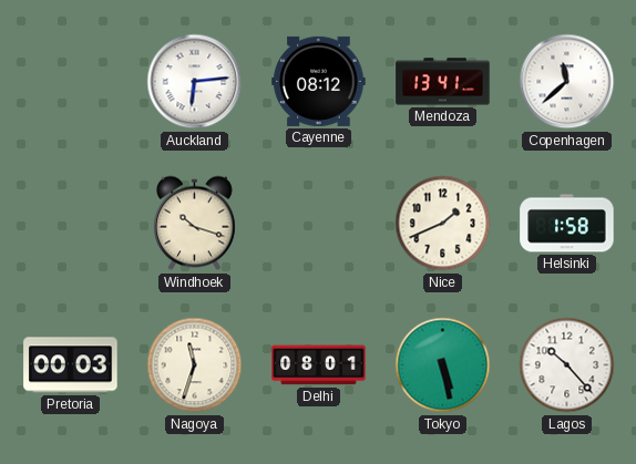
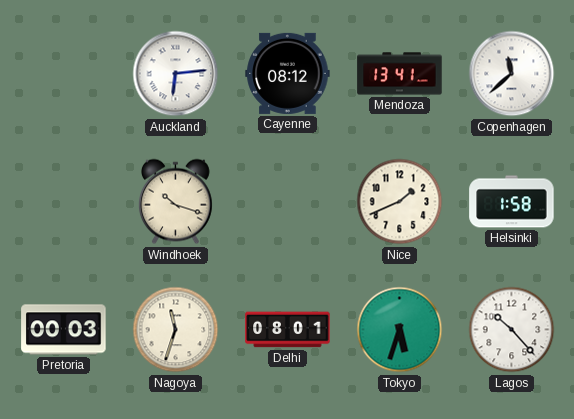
Tokyo: 5:28 -> 5:33 (400, 330)
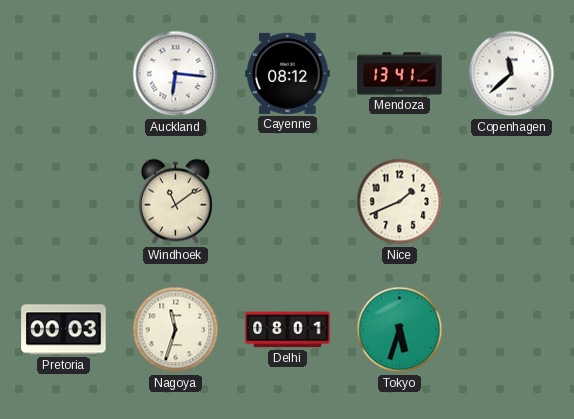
Auckland: 6:14 -> 6:16 (176, 74)
Windhoek: 10:18 -> 11:09 (175, 202)
Helsinki: 1:58 -> none (512, 202)
Lagos: 10:23 -> none (512, 330)
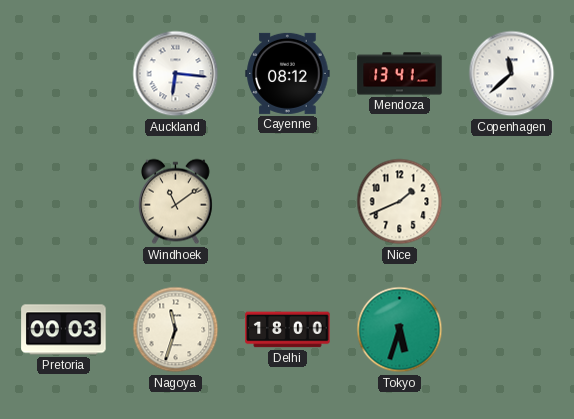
Delhi: 08:01 -> 18:00 (288, 330)
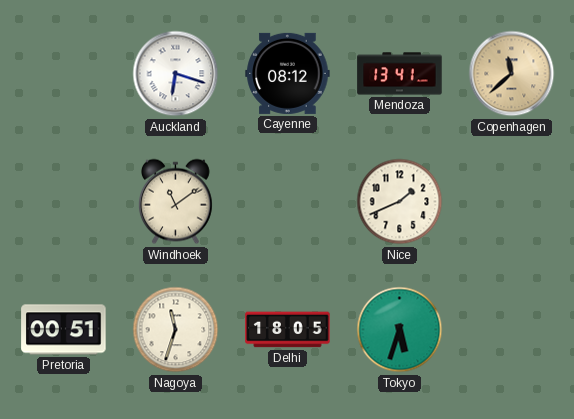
Auckland: 6:16 -> 6:18 (176, 74)
Copenhagen dial: white -> champagne (512, 74)
Pretoria: 00:03 -> 00:51 (64, 330)
Delhi: 18:00 -> 18:05 (288, 330)
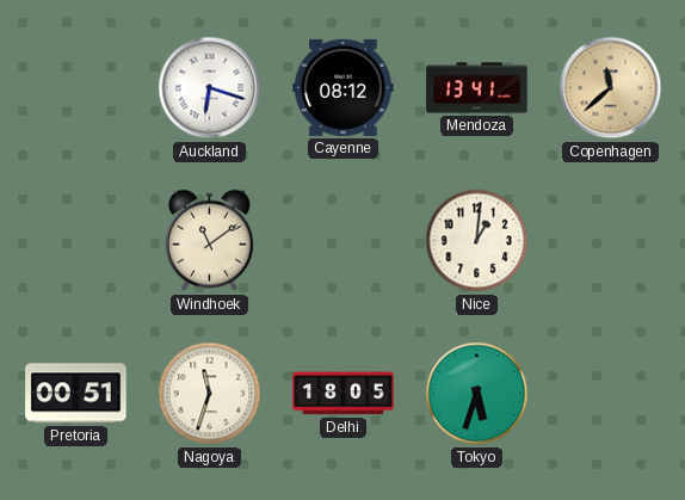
Nice: 1:41 -> 1:01 (477, 241)
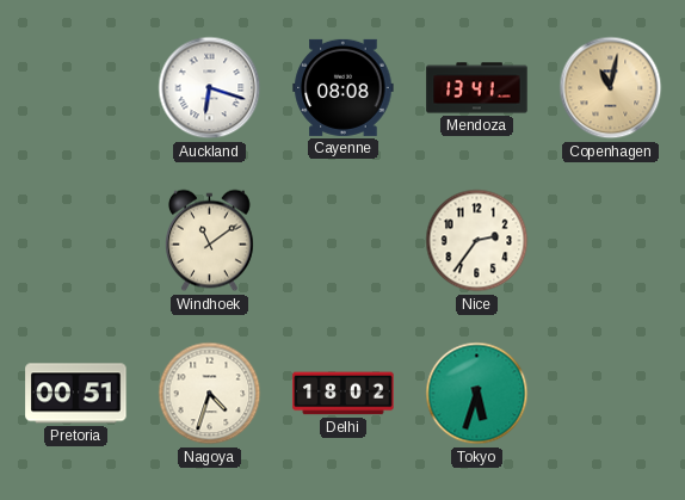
Cayenne: 08:12 -> 08:08 (344, 87)
Copenhagen: 11:38 -> 11:02 (611, 88)
Nice: 1:01 -> 2:36 (477, 241)
Nagoya: 11:33 -> 4:33 (210, 394)
Delhi: 18:05 -> 18:02 (344, 394)
